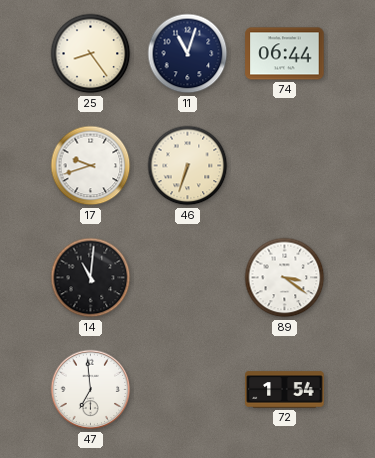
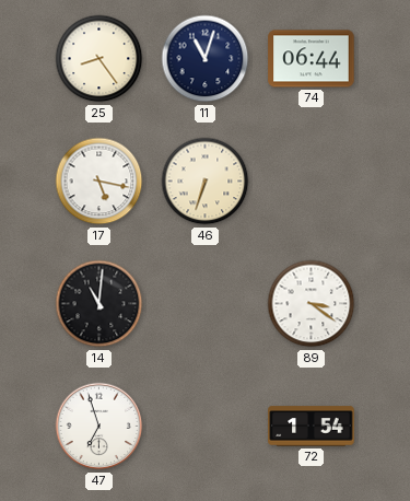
17: 9:42 -> 5:17 (99, 182)
47: 6:59 -> 6:57 (99, 427)
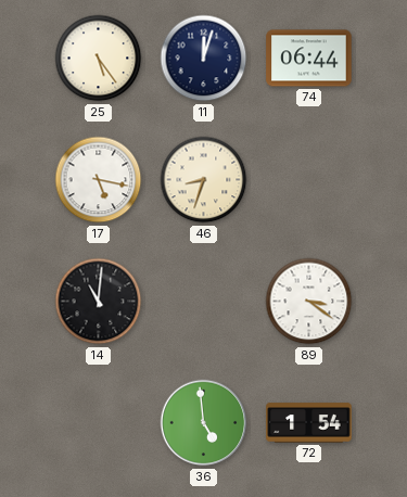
25: 8:24 -> 5:24 (99, 59)
11: 11:03 -> 12:03 (204, 59)
46: 6:33 -> 8:33 (204, 180)
47: 6:57 -> none (99, 427)
36: none -> 4:59 (204, 423)
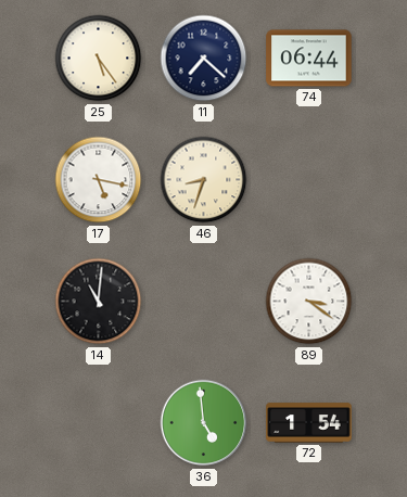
11: 12:03 -> 7:22 (204, 59)
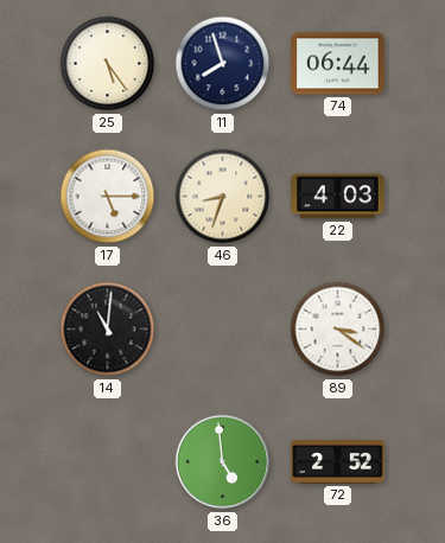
11: 7:22 -> 7:57 (223, 64)
17: 5:17 -> 5:15 (108, 197)
22: none -> 4:03 (338, 197)
72: 1:54 -> 2:52 (338, 462)
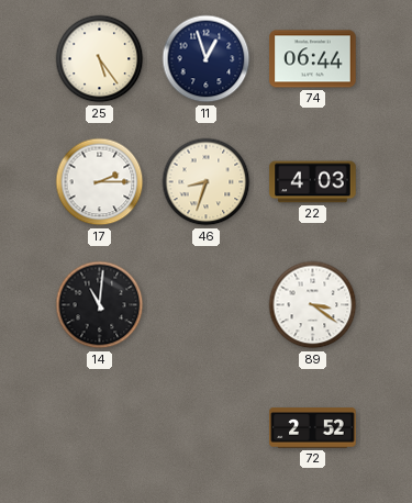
11: 7:57 -> 12:57 (207, 59)
17: 5:15 -> 2:15 (100, 182)
36: 4:59 -> none (223, 462)
